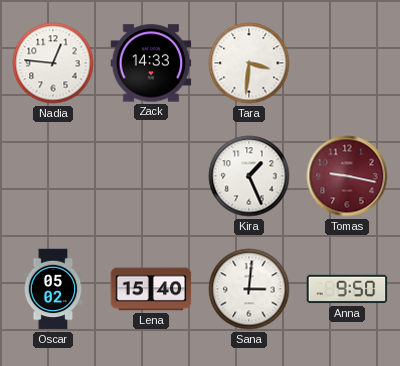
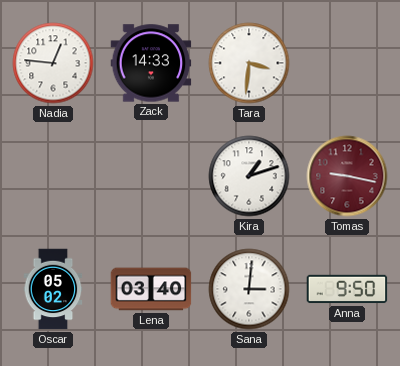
Kira: 1:26 -> 1:12 (249, 176)
Lena: 15:40 -> 03:40 (151, 289)
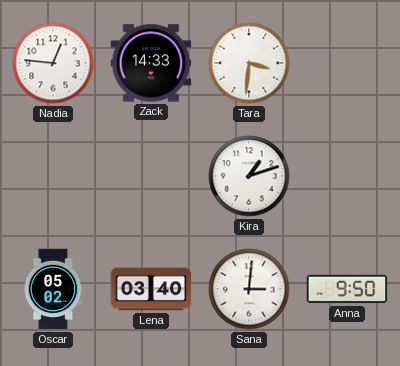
Tomas: 9:17 -> none (347, 176)
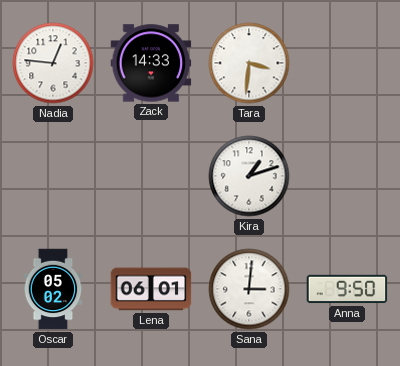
Lena: 03:40 -> 06:01 (151, 289)
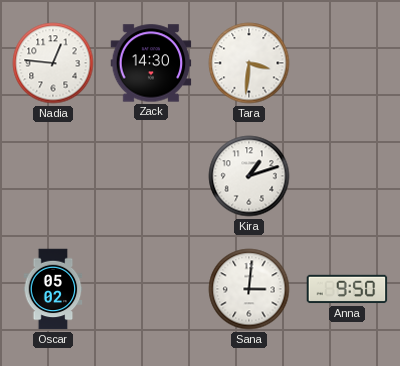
Zack: 14:33 -> 14:30 (151, 63)
Lena: 06:01 -> none (151, 289)
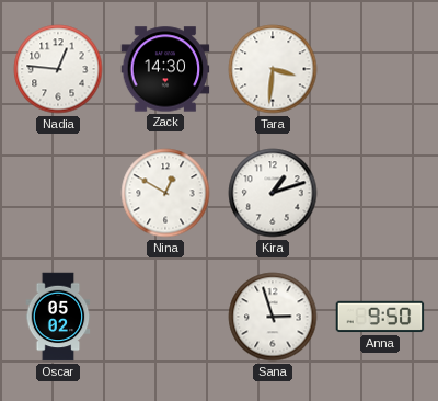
Nina: none -> 12:50 (165, 193)
Sana: 3:01 -> 2:57 (273, 317)
